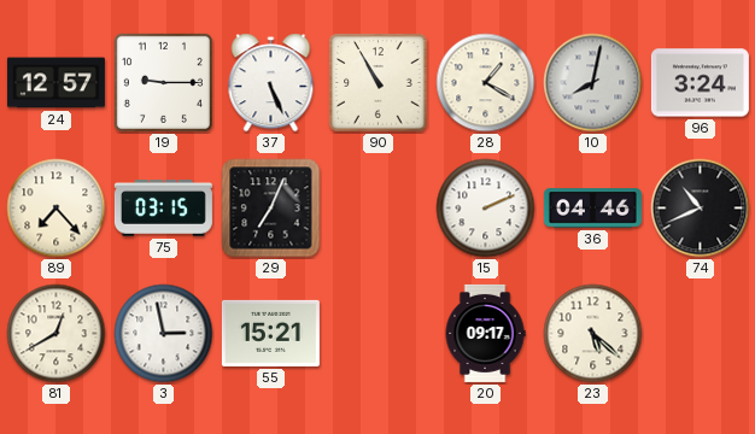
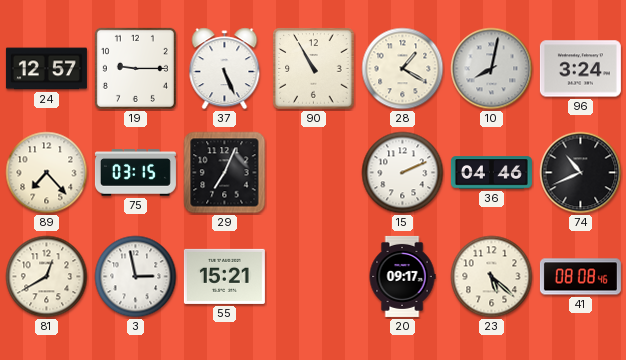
41: none -> 08:08 (580, 277)
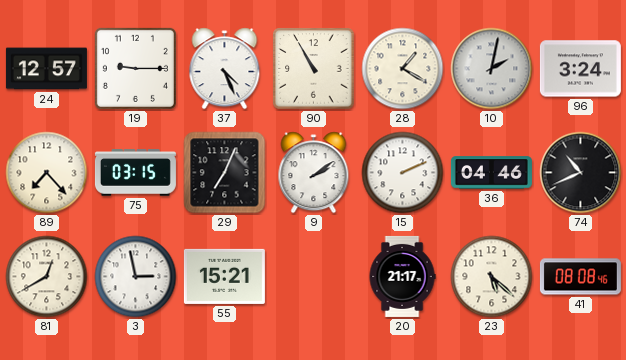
37: 5:26 -> 4:26 (225, 69)
10: 8:02 -> 2:02 (492, 69)
9: none -> 2:09 (314, 173)
20: 09:17 -> 21:17 (402, 276)
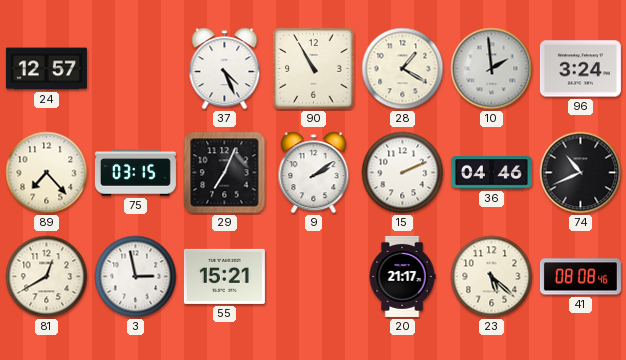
19: 9:15 -> none (135, 68)
10: 2:02 -> 1:59 (492, 69)
